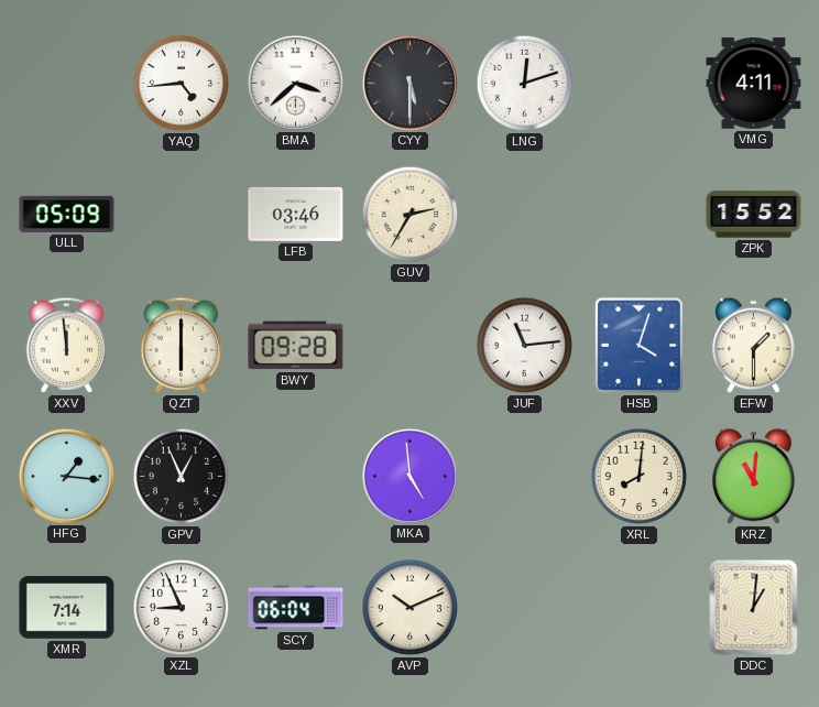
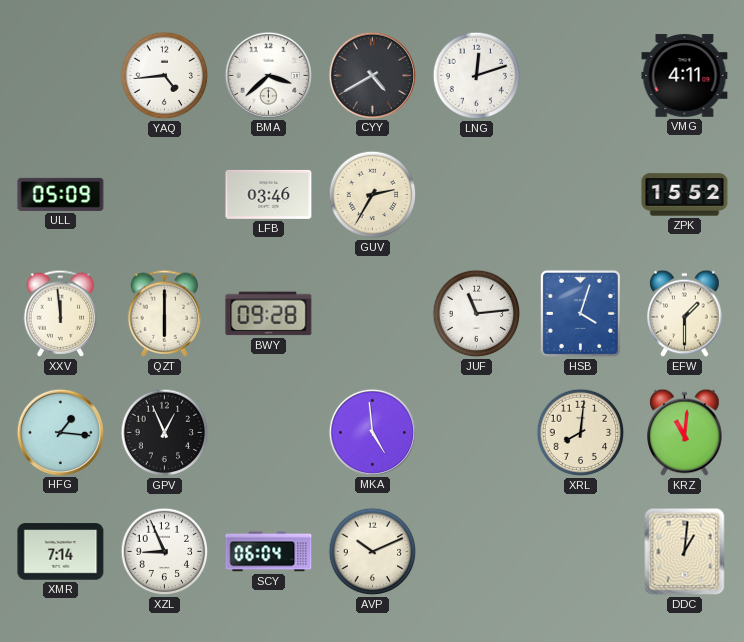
CYY: 5:30 -> 4:40 (372, 75)
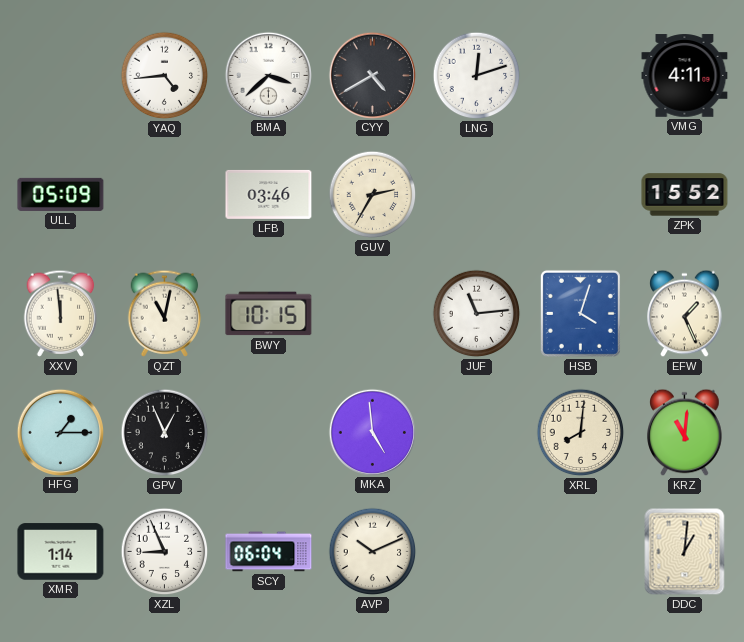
QZT: 6:00 -> 11:02 (165, 313)
BWY: 09:28 -> 10:15 (269, 314)
EFW: 1:30 -> 1:26 (685, 314)
HFG: 1:16 -> 1:15 (60, 432)
XMR: 7:14 -> 1:14 (61, 552)
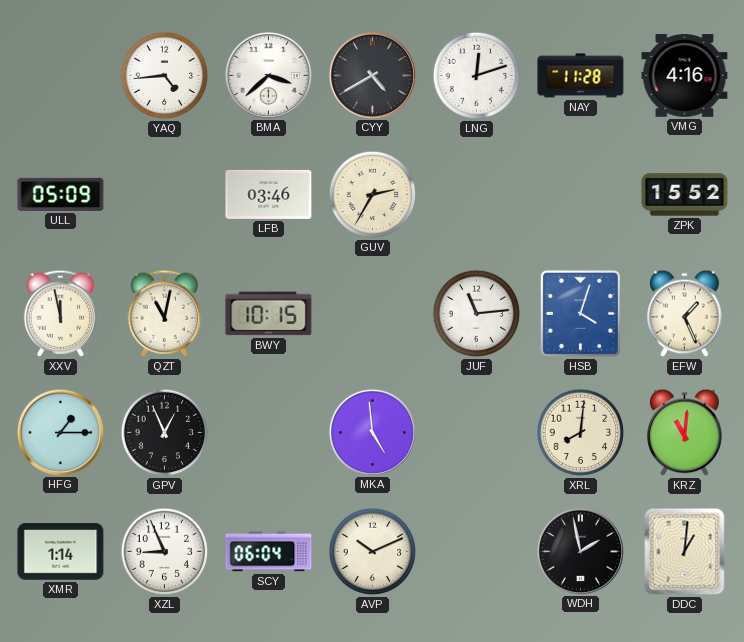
NAY: none -> 11:28 (581, 76)
VMG: 4:11 -> 4:16 (685, 76)
XXV: 11:59 -> 11:58 (61, 313)
WDH: none -> 1:58 (580, 551)
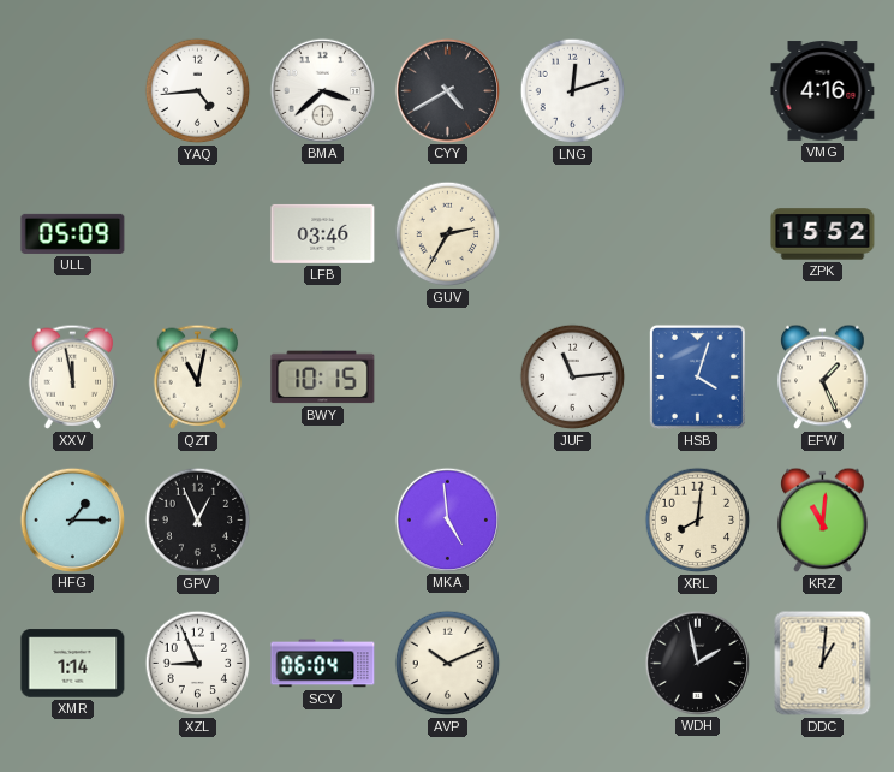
NAY: 11:28 -> none (581, 76)
